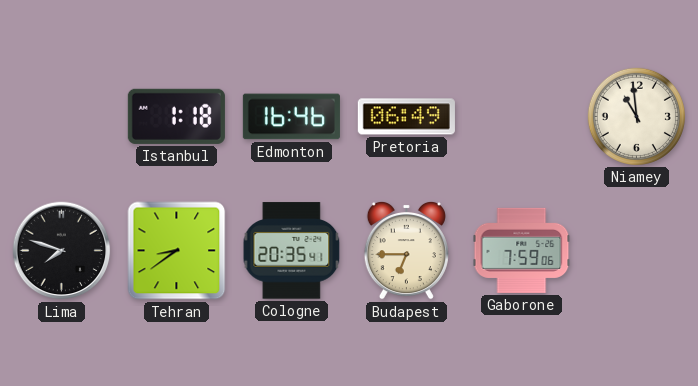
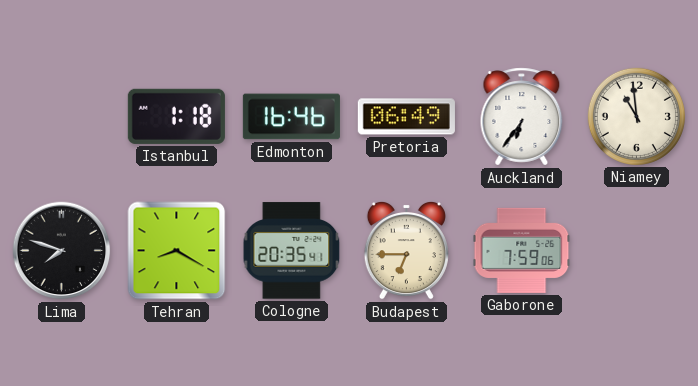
Auckland: none -> 6:36 (522, 117)
Tehran: 8:39 -> 8:20 (177, 251)
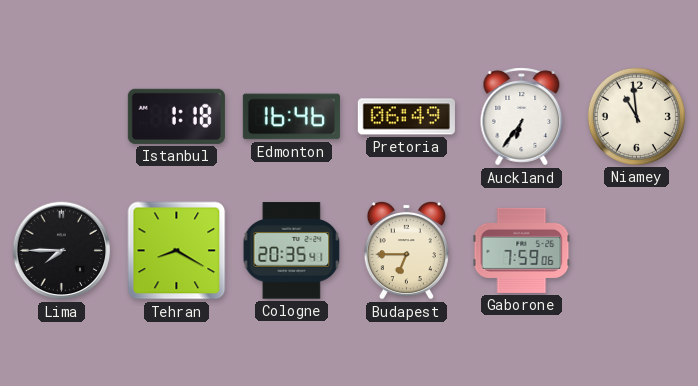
Lima: 7:48 -> 7:45 (62, 251)
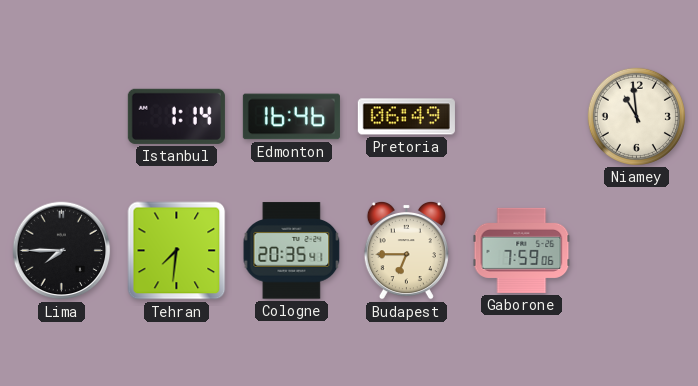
Istanbul: 1:18 -> 1:14 (176, 116)
Auckland: 6:36 -> none (522, 117)
Tehran: 8:20 -> 7:31 (177, 251)
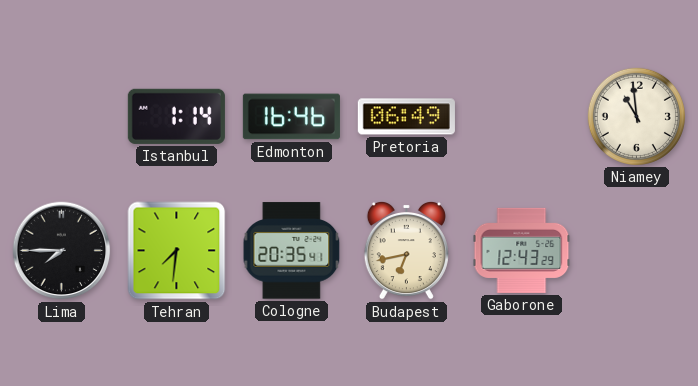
Budapest: 6:45 -> 6:43 (406, 250)
Gaborone: 7:59 -> 12:43 (522, 250)
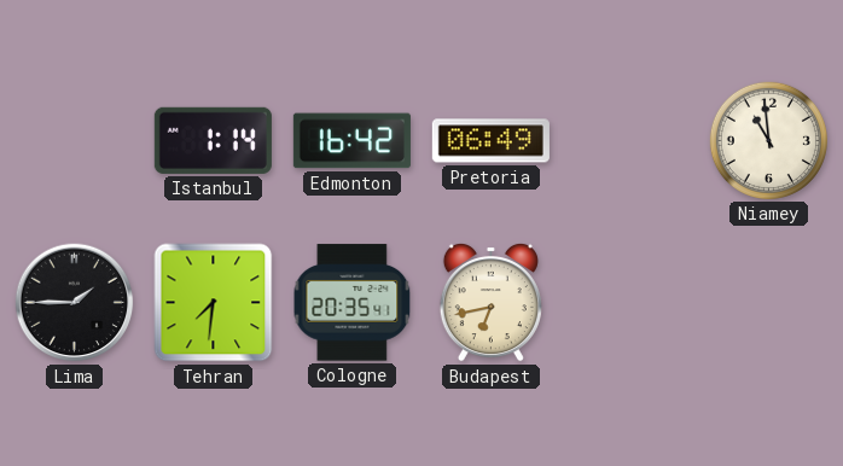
Edmonton: 16:46 -> 16:42 (351, 141)
Lima: 7:45 -> 1:45 (75, 303)
Gaborone: 12:43 -> none (522, 250)
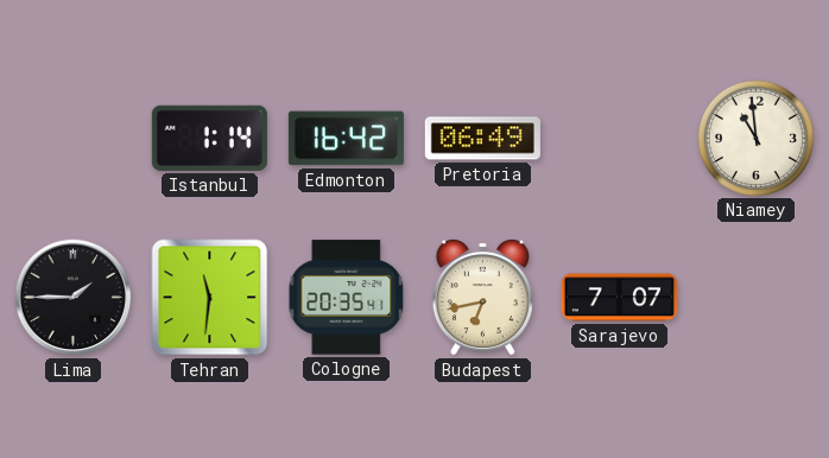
Tehran: 7:31 -> 11:31 (210, 298)
Sarajevo: none -> 7:07 (619, 298)
